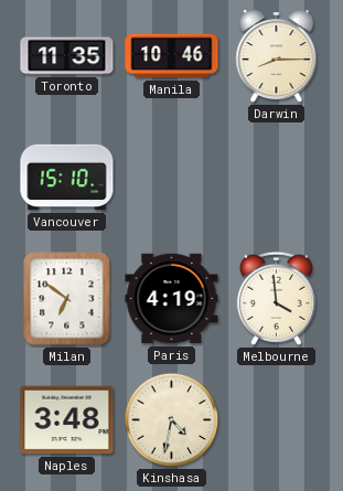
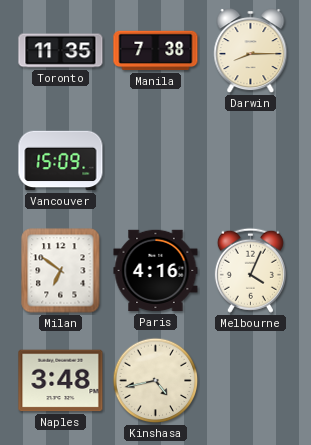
Manila: 10:46 -> 7:38 (156, 51)
Vancouver: 15:10 -> 15:09 (61, 161)
Paris: 4:19 -> 4:16 (156, 271)
Melbourne: 3:59 -> 4:04 (250, 270)
Kinshasa: 4:32 -> 4:43 (156, 381)
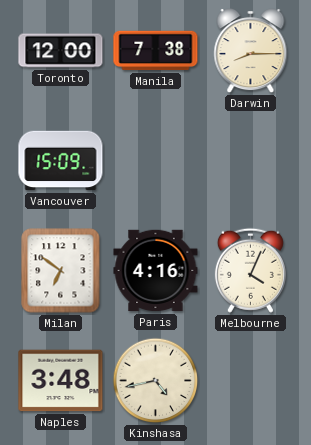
Toronto: 11:35 -> 12:00 (61, 51)
